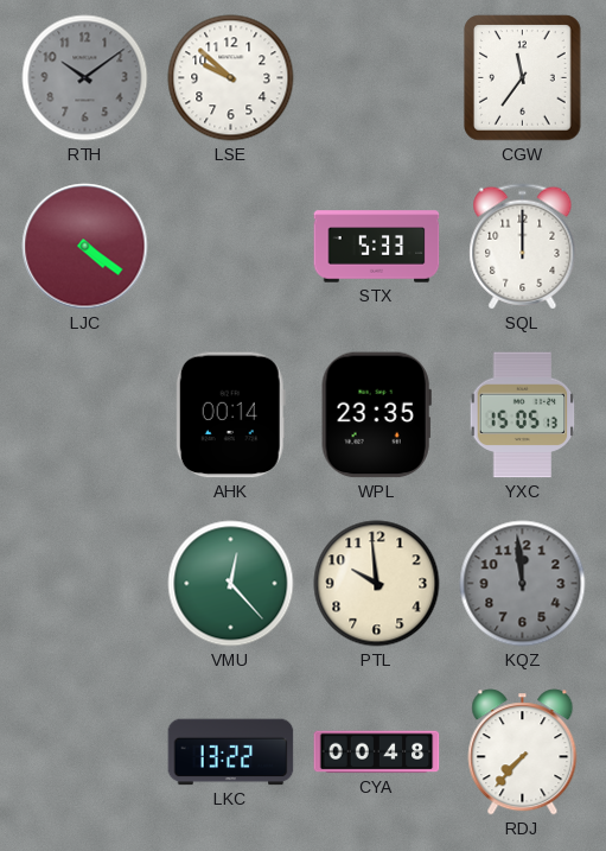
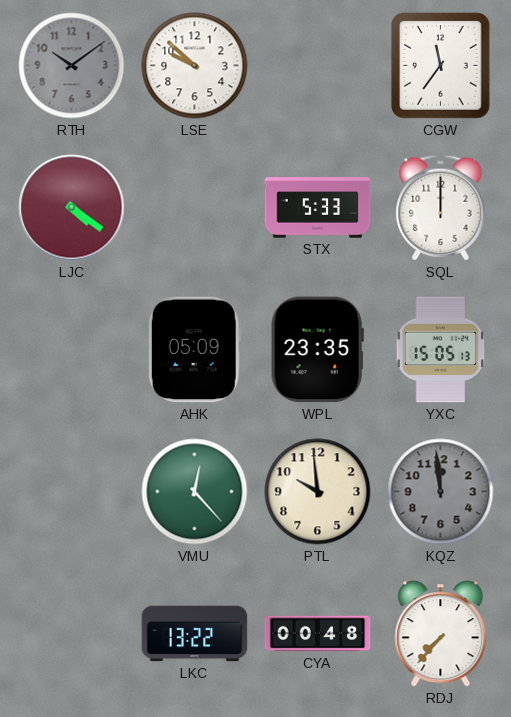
AHK: 00:14 -> 05:09 (194, 350)
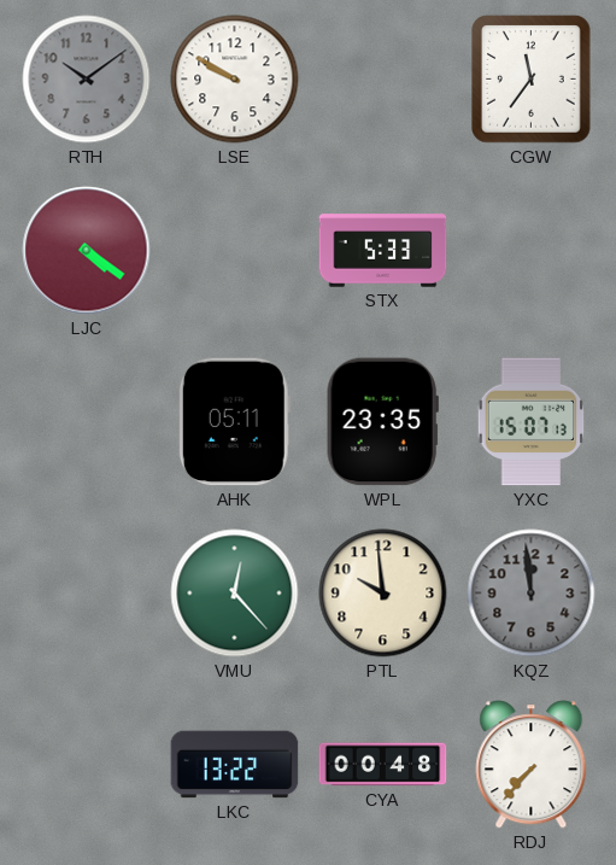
LSE: 9:52 -> 9:50 (235, 80)
SQL: 12:00 -> none (441, 208)
AHK: 05:09 -> 05:11 (234, 422)
YXC: 15:05 -> 15:07 (532, 422)
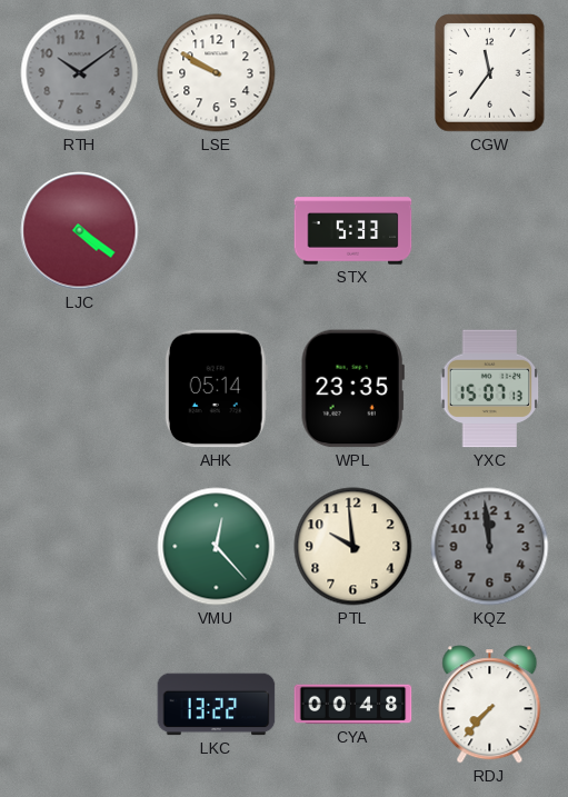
AHK: 05:11 -> 05:14 (216, 389)
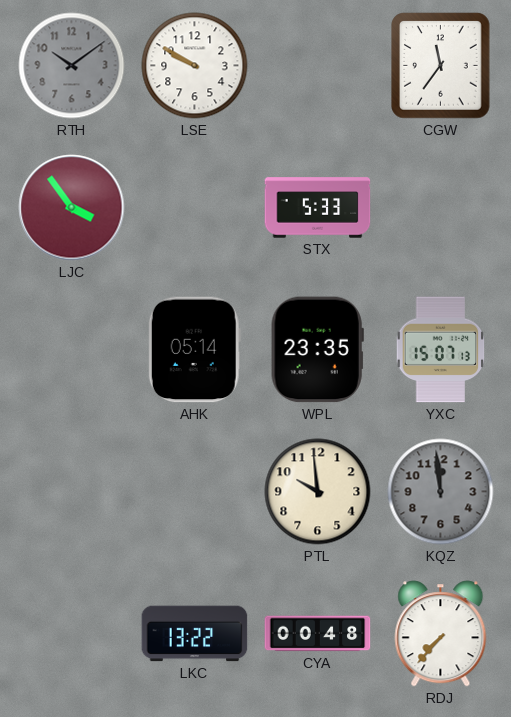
LJC: 4:21 -> 3:54 (72, 208)
VMU: 12:23 -> none (217, 547)
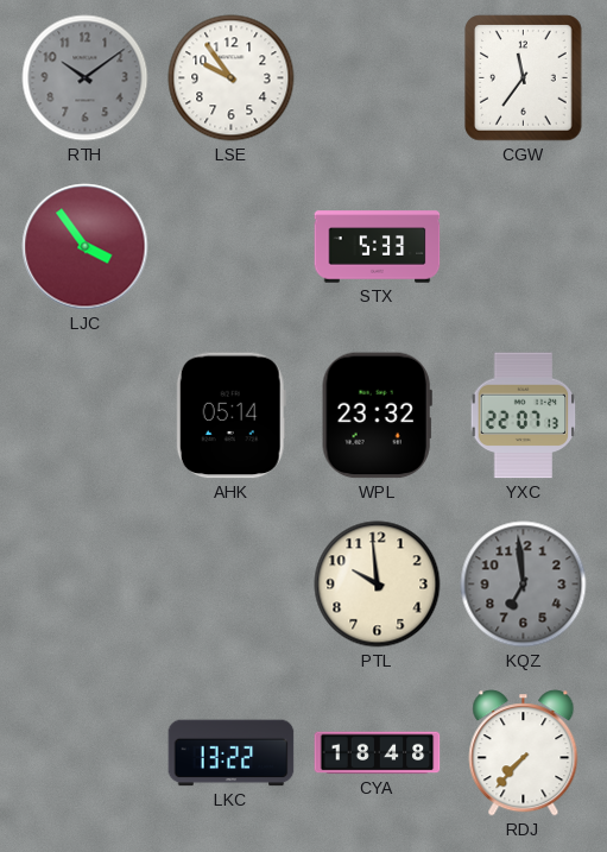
LSE: 9:50 -> 9:54 (232, 78)
WPL: 23:35 -> 23:32 (377, 416)
YXC: 15:07 -> 22:07 (524, 416)
KQZ: 11:59 -> 6:59 (524, 585)
CYA: 00:48 -> 18:48 (378, 753)
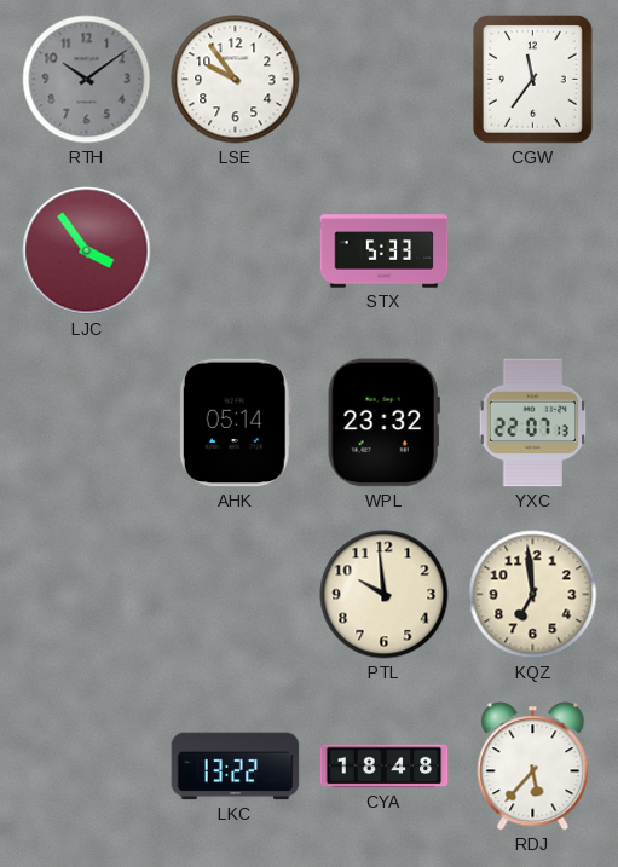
KQZ dial: grey -> cream (533, 595)
RDJ: 7:37 -> 5:37 (533, 767)
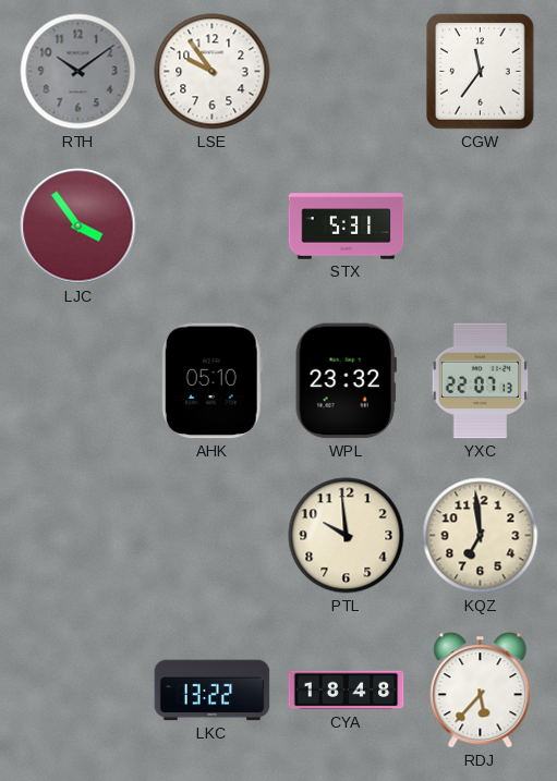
STX: 5:33 -> 5:31 (347, 227)
AHK: 05:14 -> 05:10 (211, 381)
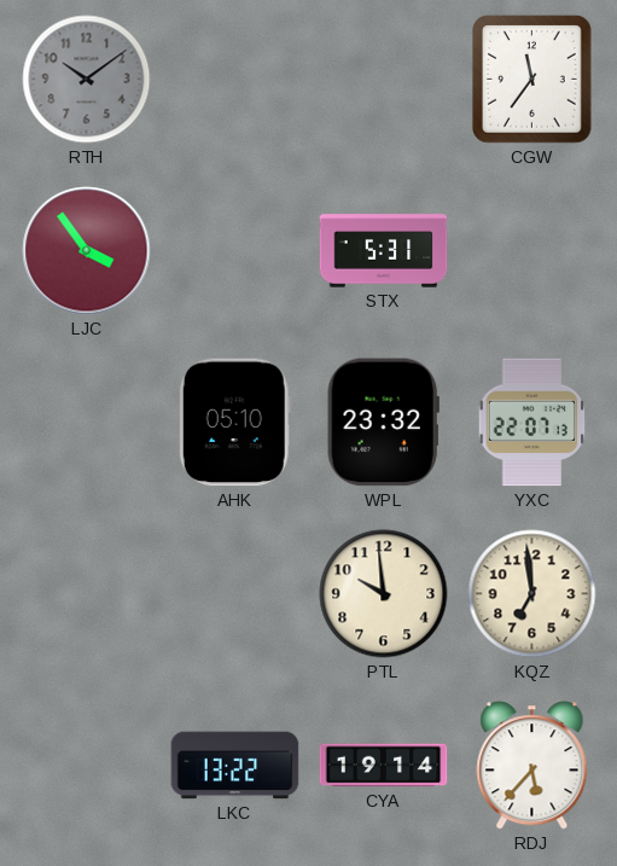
LSE: 9:54 -> none (213, 72)
CYA: 18:48 -> 19:14 (384, 766)
